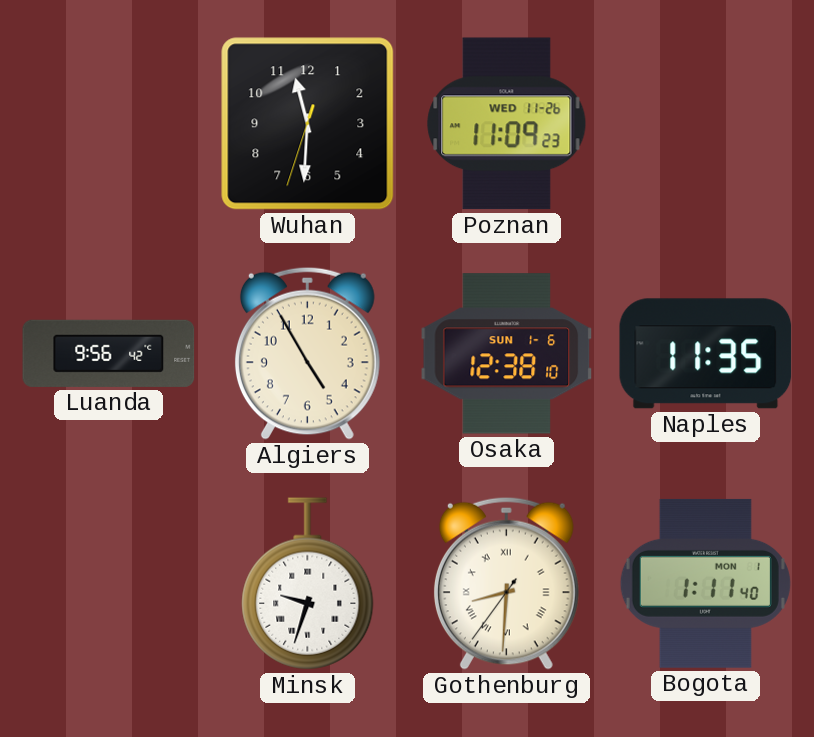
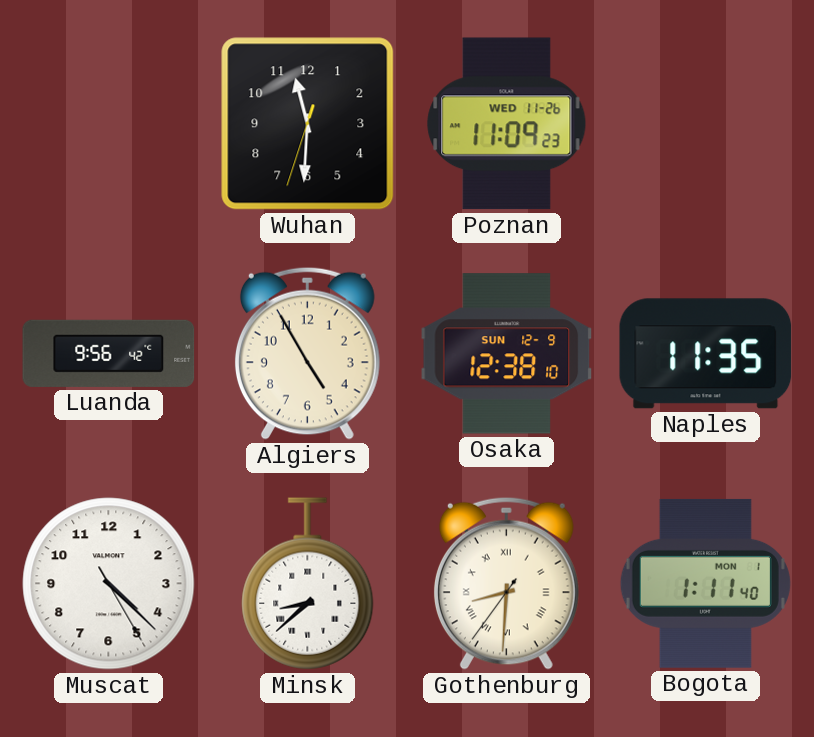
Osaka date: SUN 1-6 -> SUN 12-9 (507, 354)
Muscat: none -> 4:22 (109, 584)
Minsk: 9:33 -> 8:38 (308, 584)
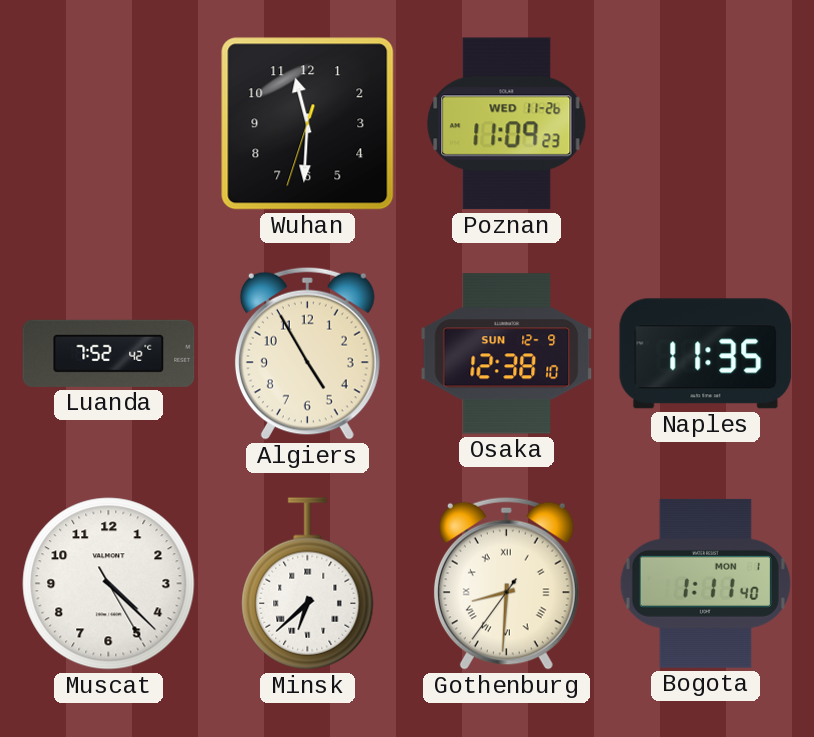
Luanda: 9:56 -> 7:52 (109, 353)
Minsk: 8:38 -> 6:38 (308, 584)
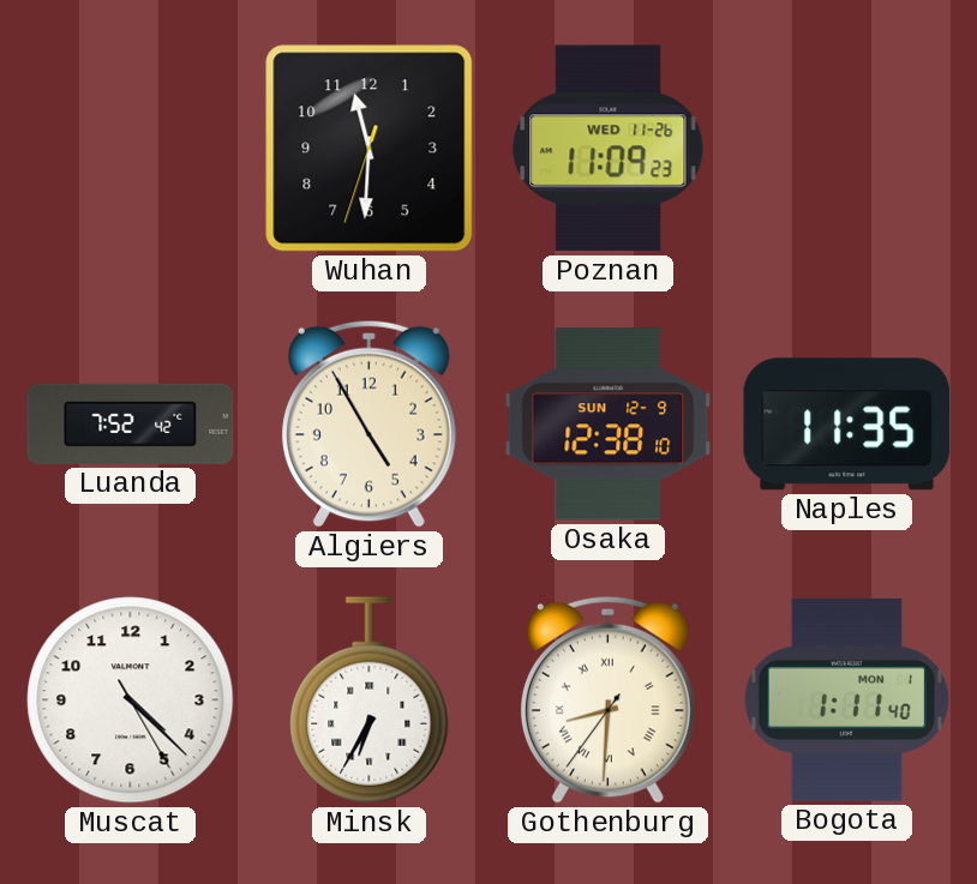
Minsk: 6:38 -> 6:35 (370, 700)
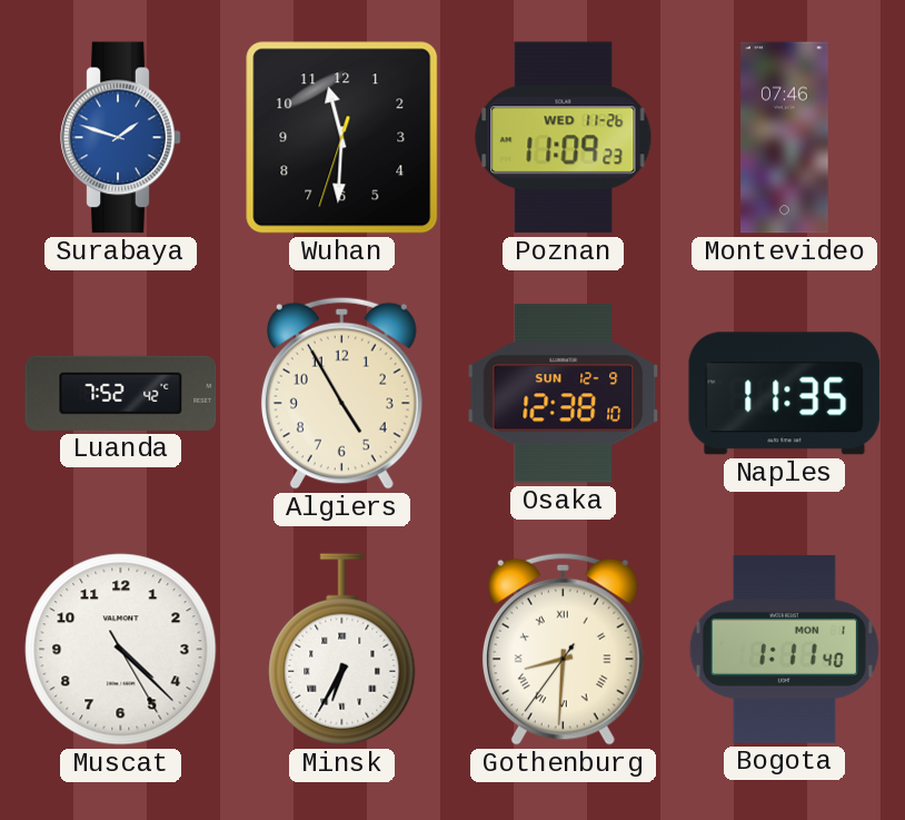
Surabaya: none -> 1:48 (121, 138)
Montevideo: none -> 07:46 (785, 138)
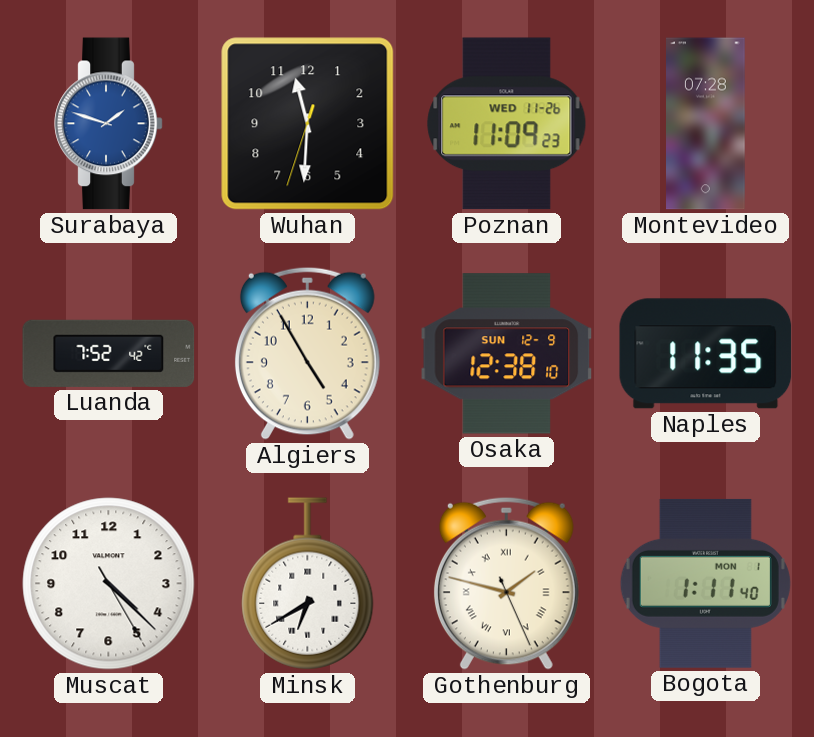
Montevideo: 07:46 -> 07:28 (706, 124)
Minsk: 6:35 -> 6:40 (308, 584)
Gothenburg: 8:30 -> 1:47 (506, 583)
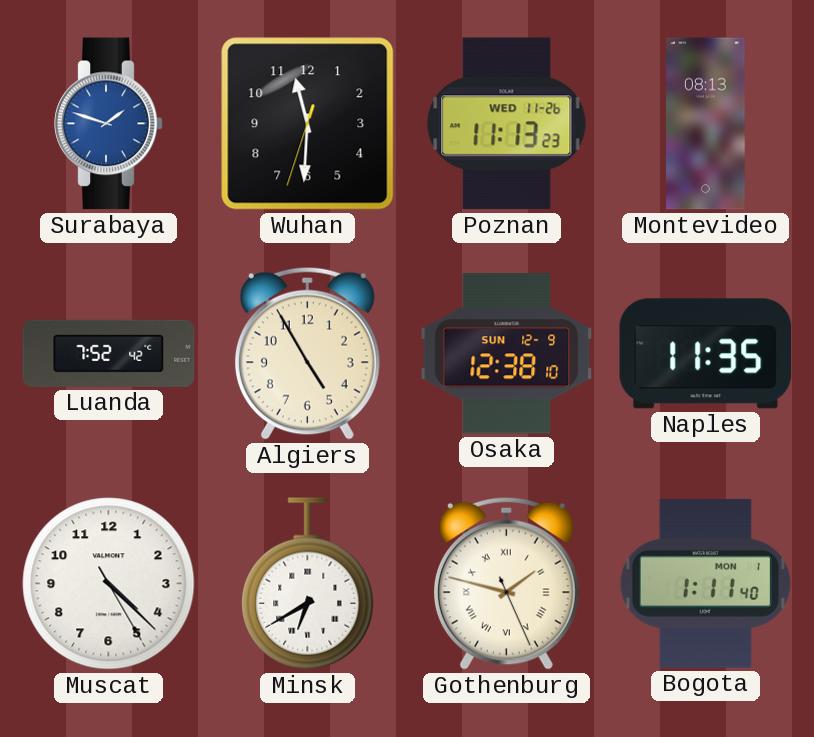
Poznan: 11:09 -> 11:13 (507, 124)
Montevideo: 07:28 -> 08:13 (706, 124)
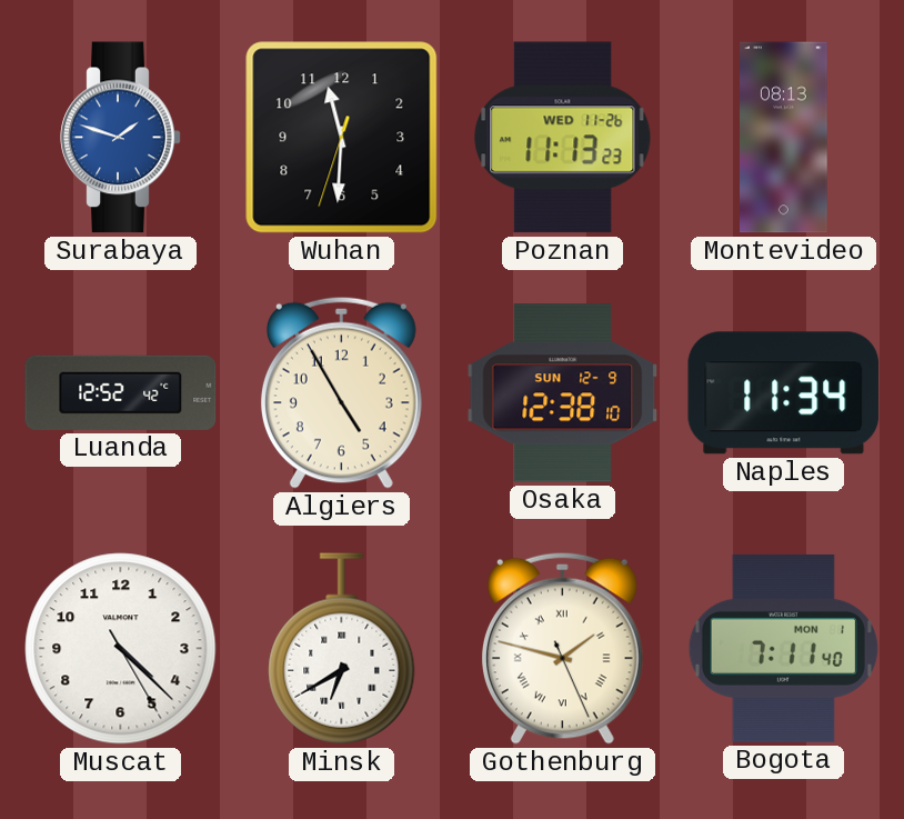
Luanda: 7:52 -> 12:52 (121, 392)
Naples: 11:35 -> 11:34 (784, 393)
Bogota: 1:11 -> 7:11 (783, 648)
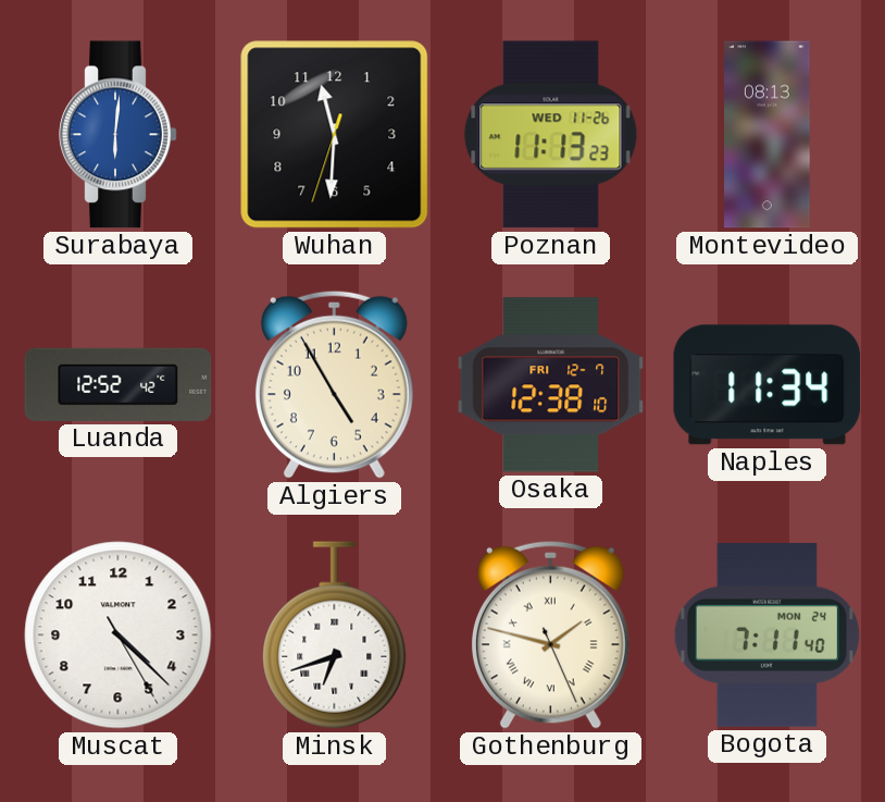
Surabaya: 1:48 -> 6:01 (119, 135)
Osaka date: SUN 12-9 -> FRI 12-7 (551, 385)
Minsk: 6:40 -> 6:42 (335, 636)
Bogota date: MON 1 -> MON 24 (766, 634)
